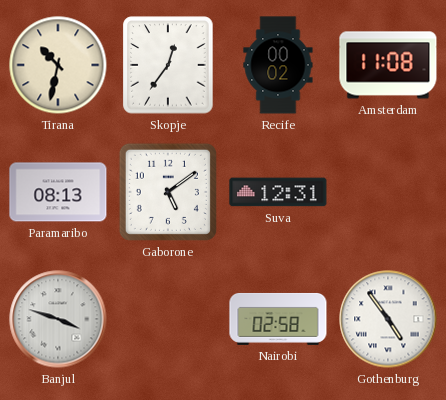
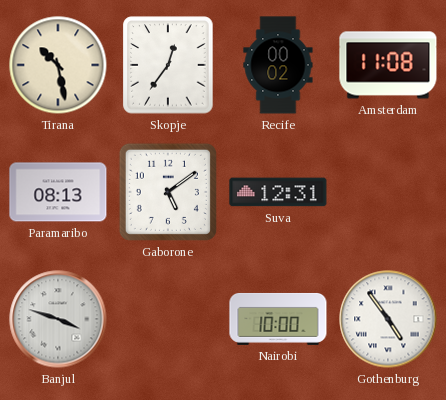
Tirana: 10:32 -> 10:28 (58, 65)
Nairobi: 02:58 -> 10:00 (278, 319)
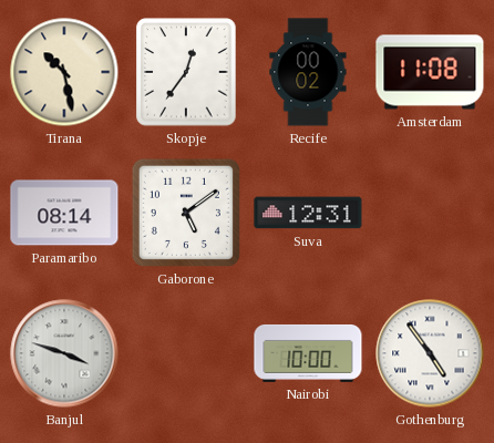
Paramaribo: 08:13 -> 08:14 (64, 213)
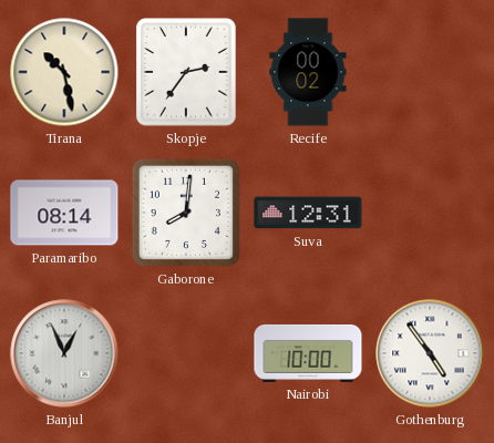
Skopje: 12:36 -> 2:36 (186, 72)
Amsterdam: 11:08 -> none (430, 72)
Gaborone: 5:09 -> 8:01 (186, 213)
Banjul: 3:48 -> 12:56 (64, 353)
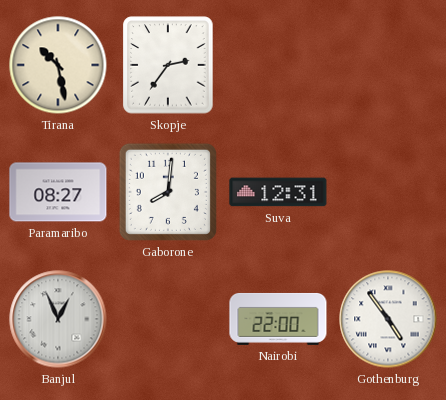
Recife: 00:02 -> none (308, 72)
Paramaribo: 08:14 -> 08:27 (58, 192)
Nairobi: 10:00 -> 22:00 (278, 319)
